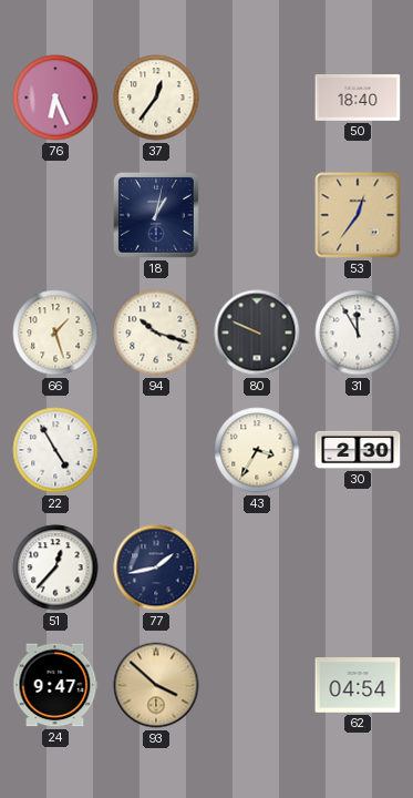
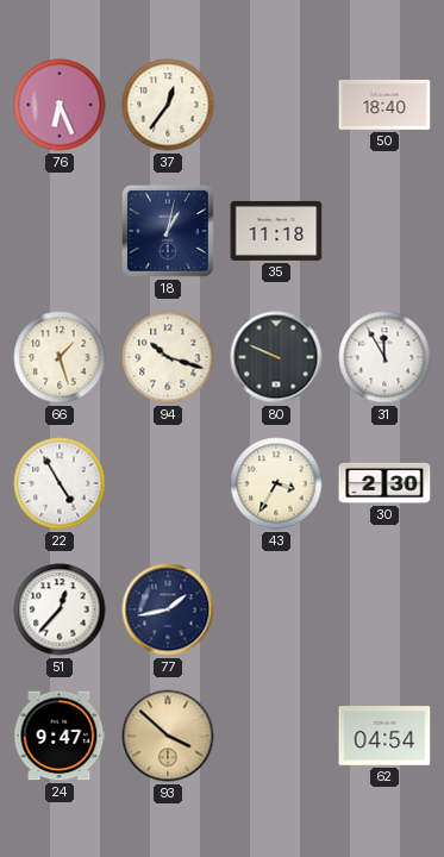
35: none -> 11:18 (276, 231)
53: 12:36 -> none (358, 215)
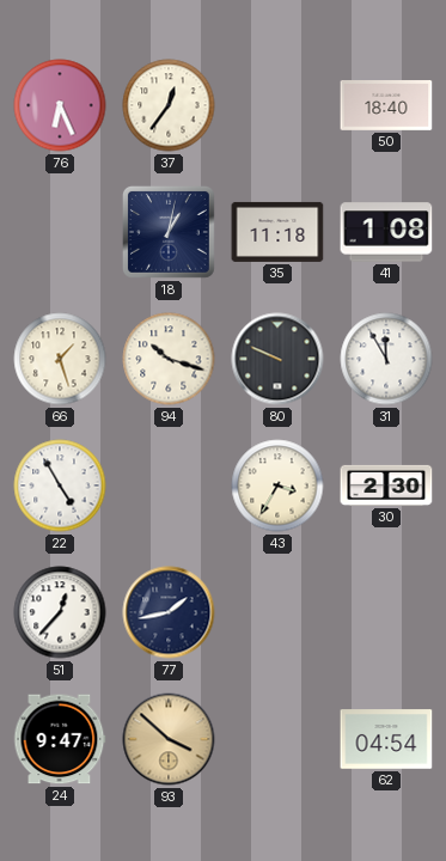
41: none -> 1:08 (386, 232)
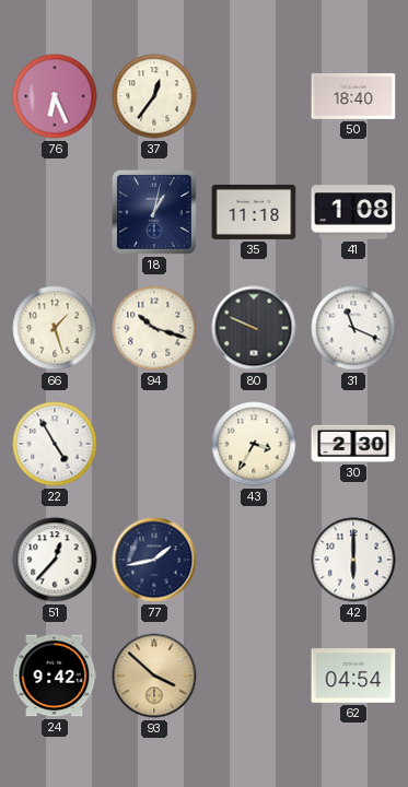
31: 11:55 -> 11:19 (353, 328)
42: none -> 6:00 (353, 560)
24: 9:47 -> 9:42 (55, 676)
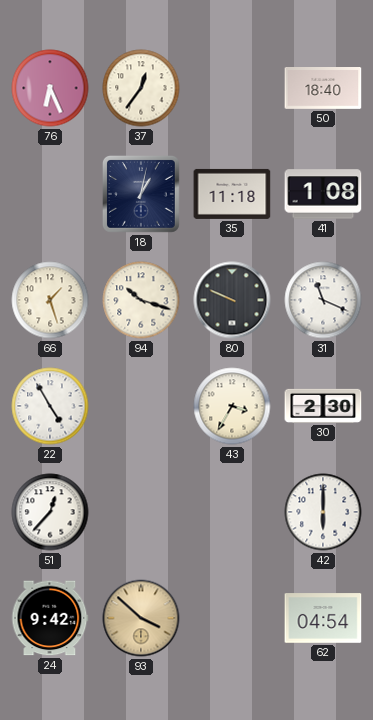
77: 1:43 -> none (154, 560)
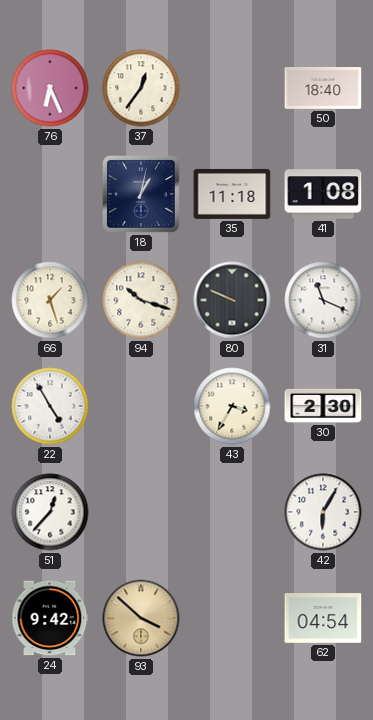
42: 6:00 -> 6:05 (323, 512)
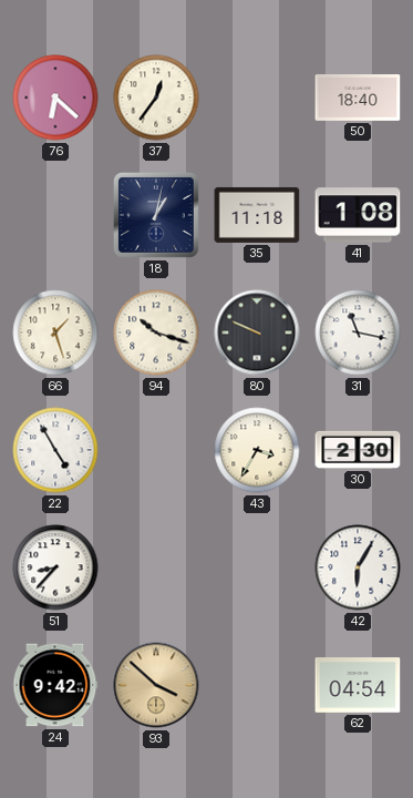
76: 6:26 -> 6:22 (55, 98)
31: 11:19 -> 11:17 (358, 332)
51: 12:37 -> 8:37 (55, 567)
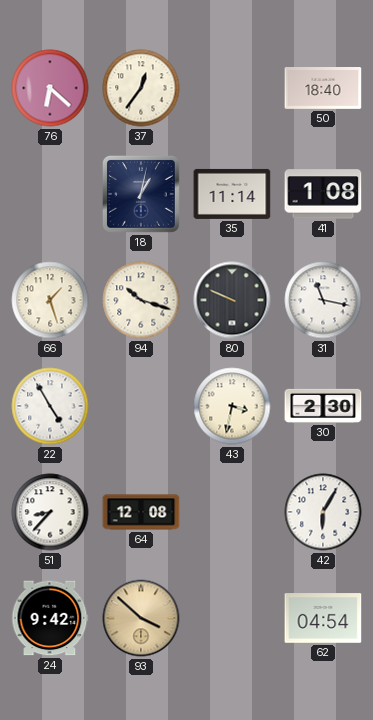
35: 11:18 -> 11:14 (232, 194)
43: 3:35 -> 3:32 (232, 406)
64: none -> 12:08 (141, 512)
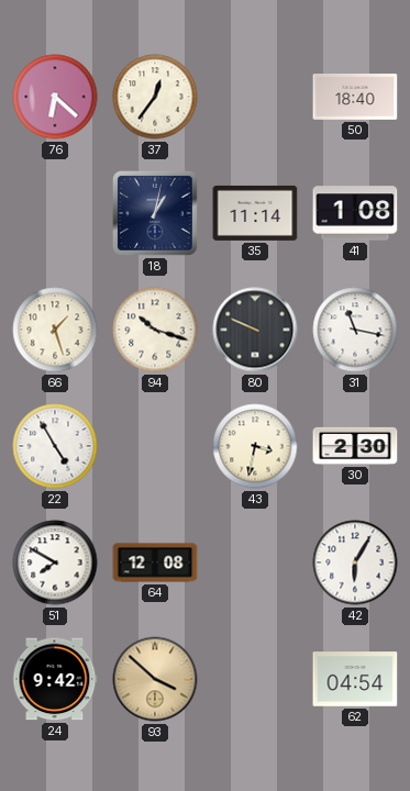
51: 8:37 -> 7:50 (55, 562)
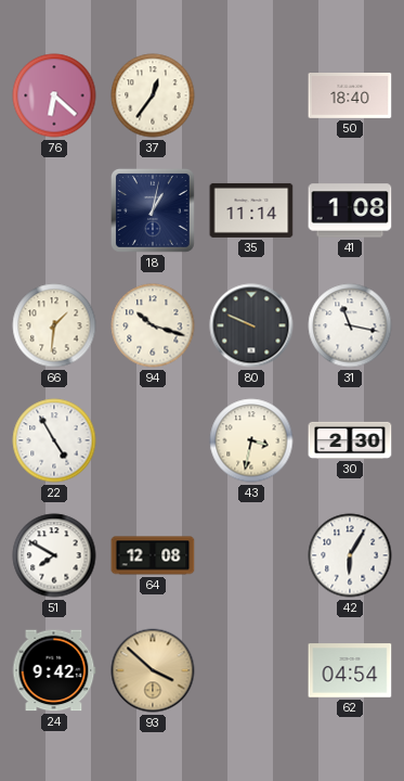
66: 1:27 -> 1:31 (54, 325)
